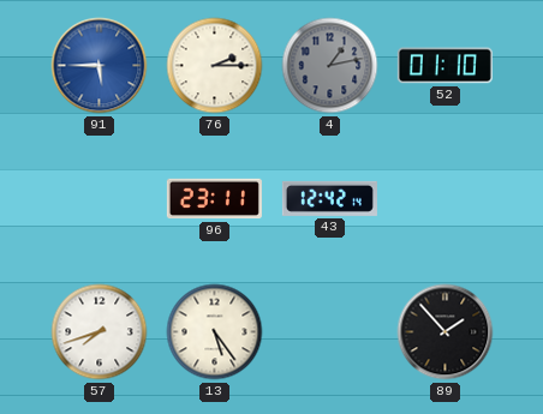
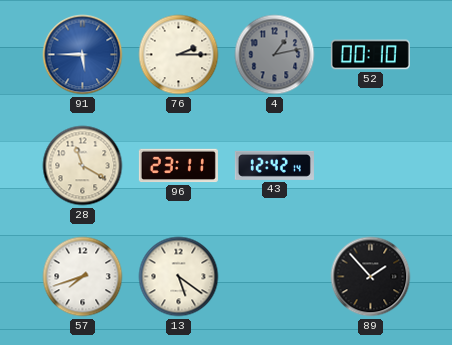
52: 01:10 -> 00:10 (370, 55)
28: none -> 11:20 (83, 166)
13: 5:24 -> 5:21 (179, 277)
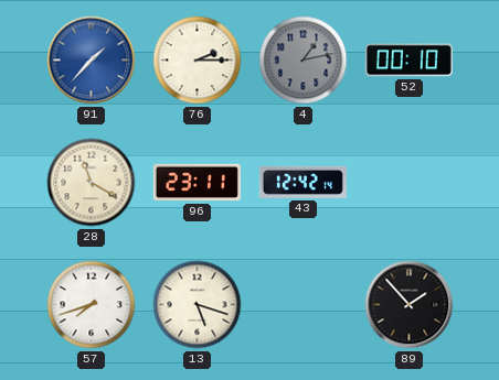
91: 5:45 -> 1:37 (92, 61)
13: 5:21 -> 5:18 (198, 305)
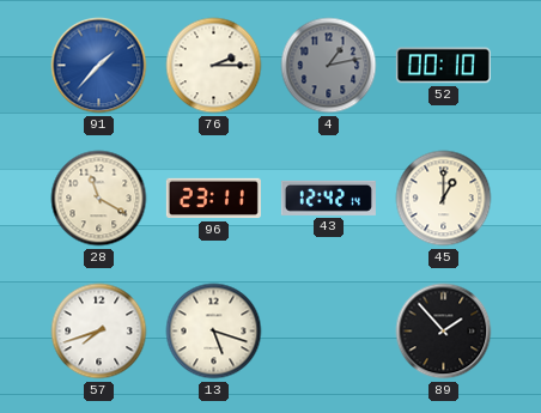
45: none -> 1:00 (444, 199)
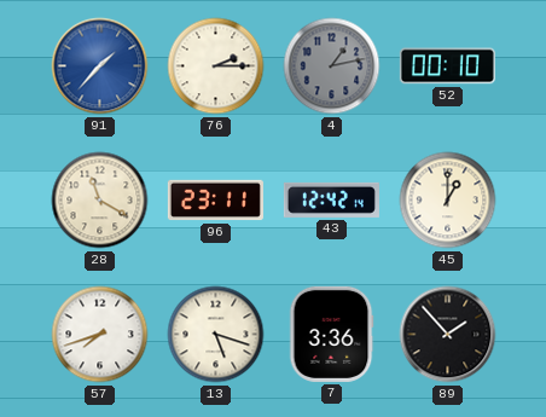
7: none -> 3:36 (331, 334)
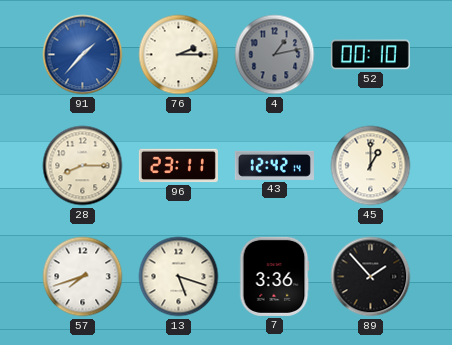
28: 11:20 -> 8:15 (83, 166)
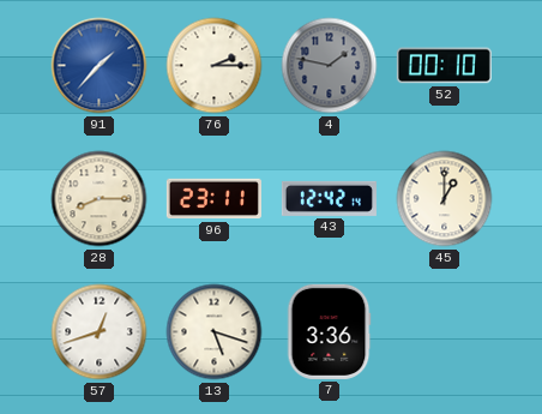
4: 1:13 -> 1:47 (330, 66)
57: 7:42 -> 12:42 (100, 332)
89: 1:53 -> none (371, 277)
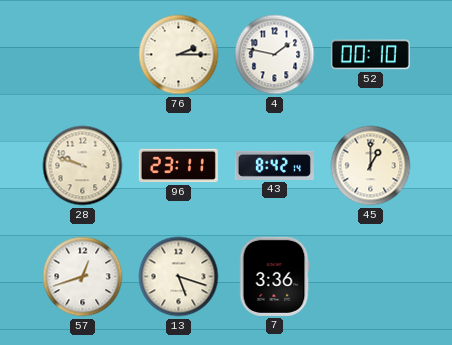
91: 1:37 -> none (100, 66)
4 dial: grey -> white (275, 55)
28: 8:15 -> 9:48 (83, 166)
43: 12:42 -> 8:42 (274, 165)
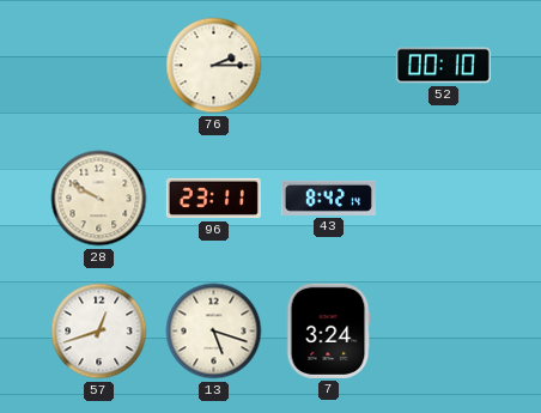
4: 1:47 -> none (275, 55)
28: 9:48 -> 9:50 (99, 199)
45: 1:00 -> none (371, 166)
7: 3:36 -> 3:24 (328, 330)
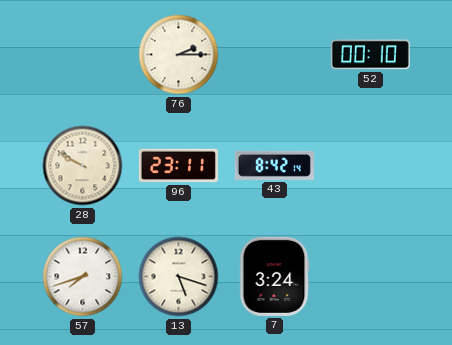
57: 12:42 -> 7:42 (83, 277)
